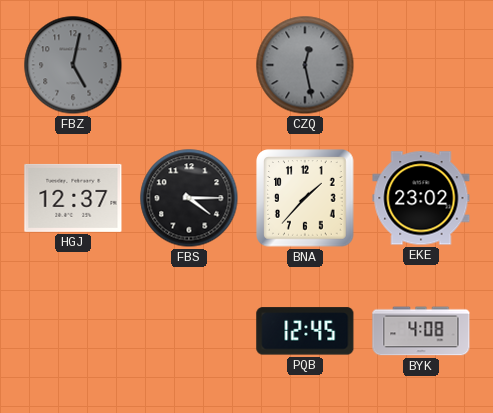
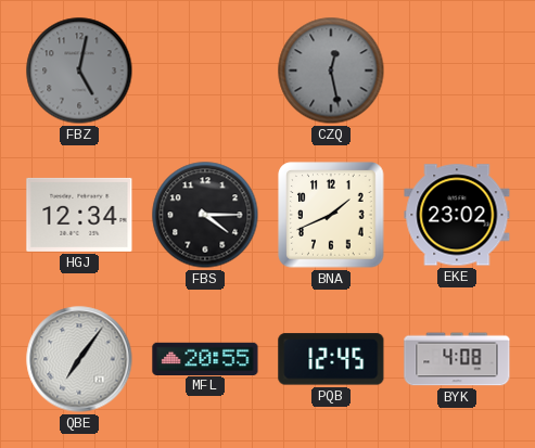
HGJ: 12:37 -> 12:34 (79, 215)
BNA: 1:37 -> 1:41 (331, 215)
QBE: none -> 7:06 (79, 359)
MFL: none -> 20:55 (205, 358)
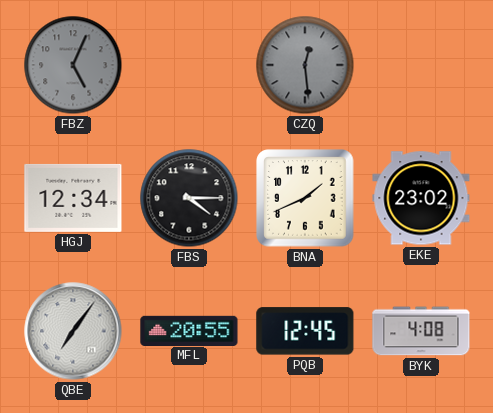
FBZ: 5:02 -> 5:04 (73, 65)
CZQ: 12:28 -> 12:29 (305, 65)
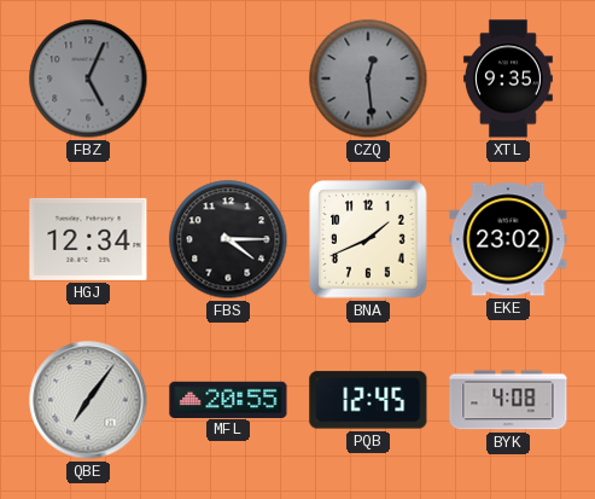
XTL: none -> 9:35 (508, 79)
